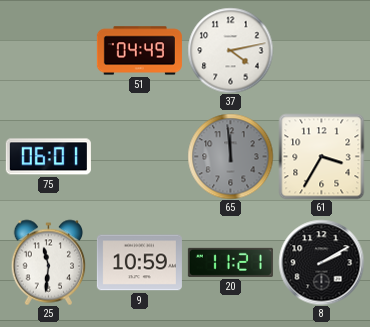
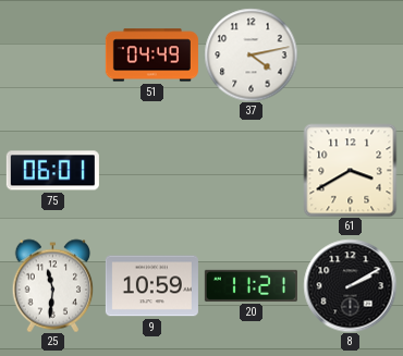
65: 11:59 -> none (230, 156)
61: 3:35 -> 3:40 (350, 170)
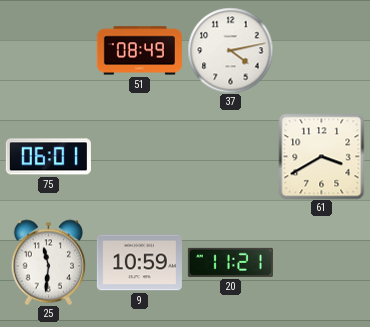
51: 04:49 -> 08:49 (139, 51)
8: 2:10 -> none (350, 285)
